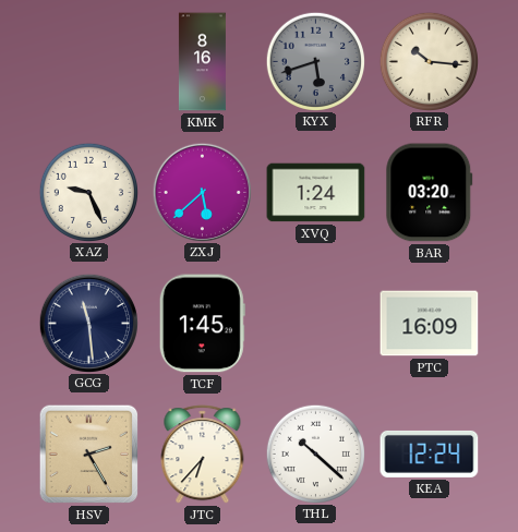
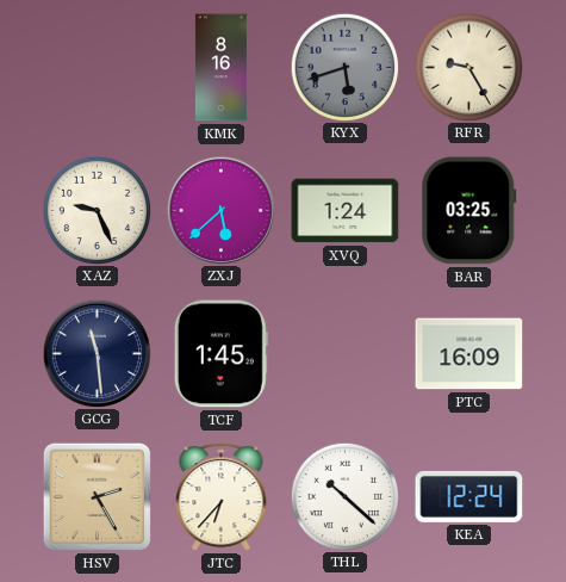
RFR: 10:16 -> 9:25 (468, 67)
BAR: 03:20 -> 03:25 (469, 211)
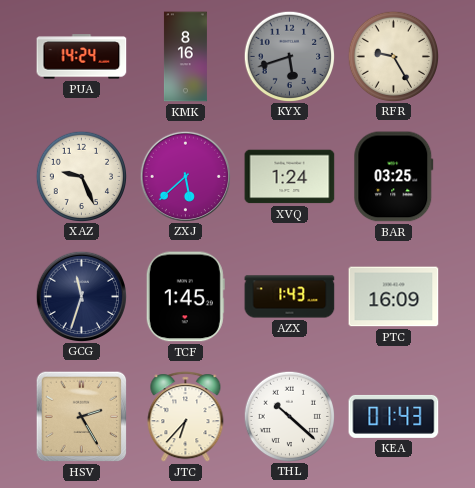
PUA: none -> 14:24 (82, 57)
GCG: 11:29 -> 11:33 (81, 296)
AZX: none -> 1:43 (290, 297)
KEA: 12:24 -> 01:43 (394, 416)
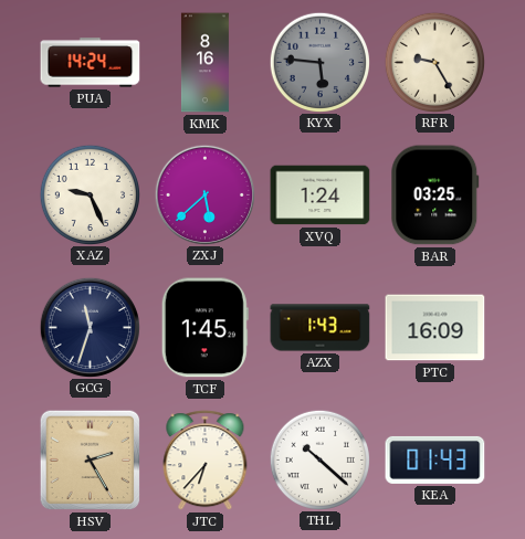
KYX: 5:42 -> 5:46 (319, 62)
